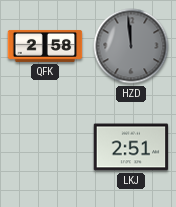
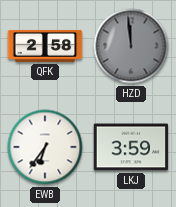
EWB: none -> 6:36 (45, 147)
LKJ: 2:51 -> 3:59 (131, 147)
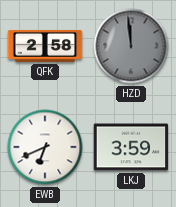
EWB: 6:36 -> 6:41 (45, 147)
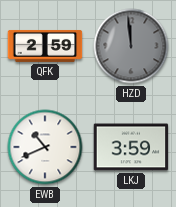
QFK: 2:58 -> 2:59 (45, 46)
EWB: 6:41 -> 10:41 (45, 147)
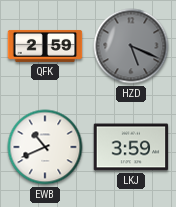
HZD: 11:59 -> 5:19 (131, 46)
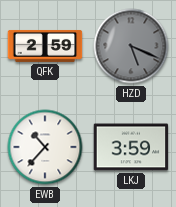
EWB: 10:41 -> 10:37 (45, 147)
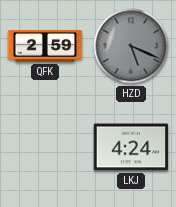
EWB: 10:37 -> none (45, 147)
LKJ: 3:59 -> 4:24 (131, 147)
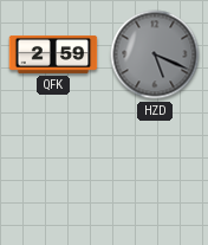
LKJ: 4:24 -> none (131, 147)
